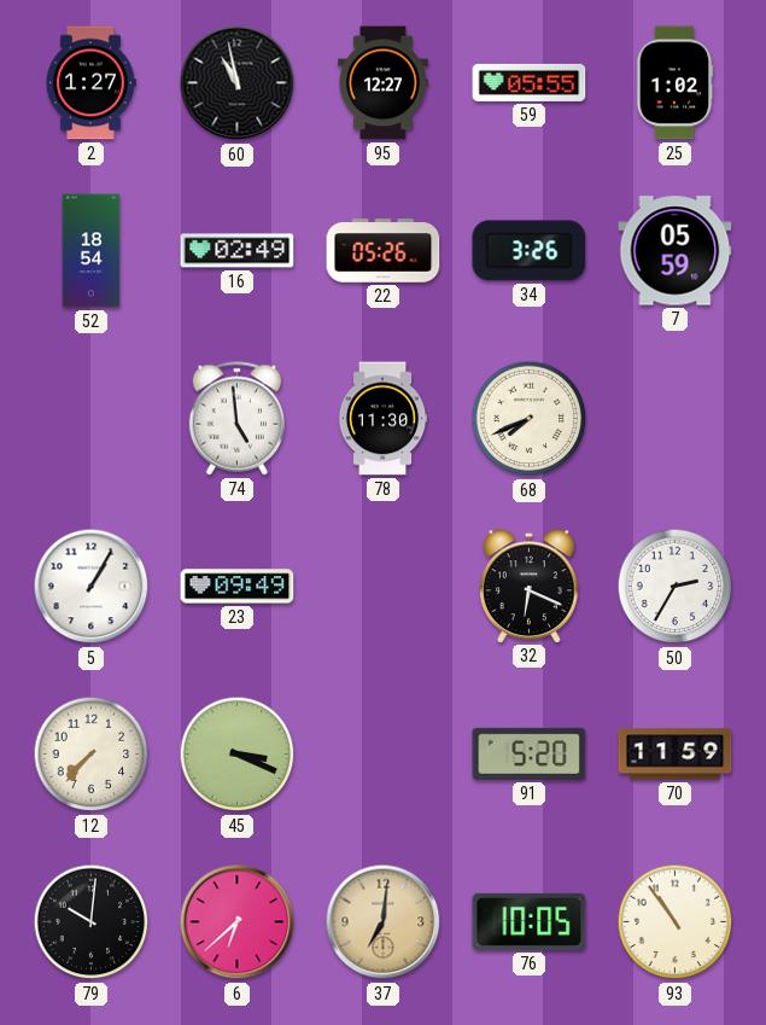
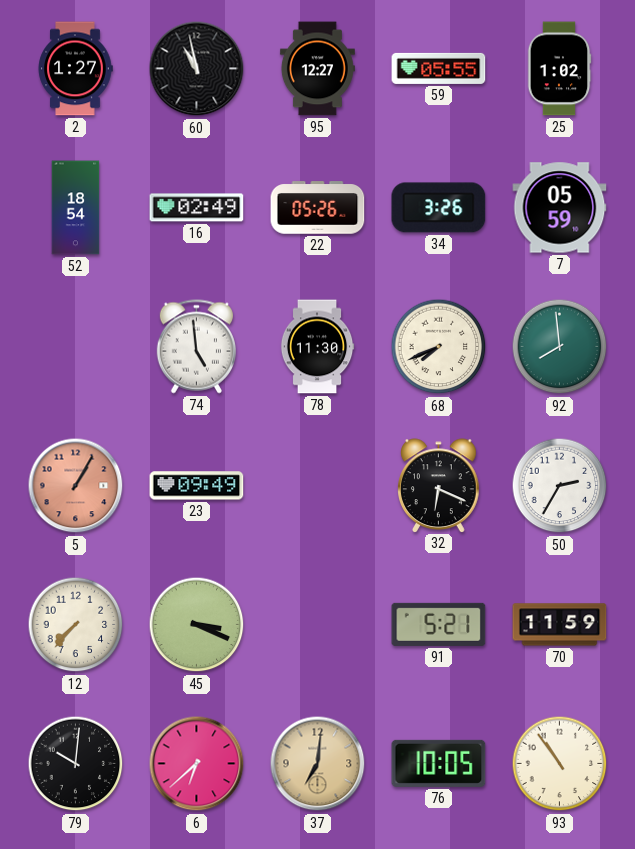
92: none -> 7:59 (560, 347)
5 dial: white -> salmon (76, 486)
91: 5:20 -> 5:21 (439, 624)
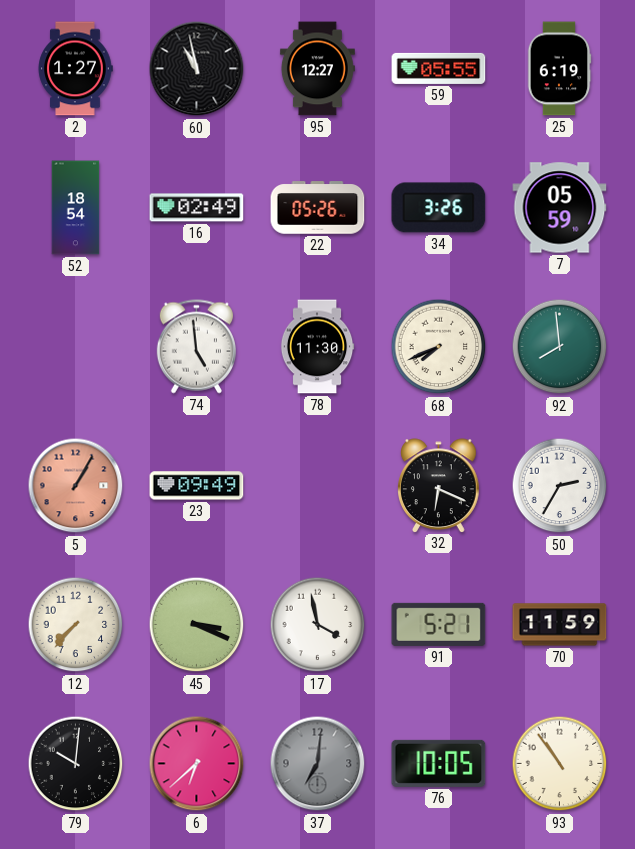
25: 1:02 -> 6:19 (559, 69)
17: none -> 3:58 (318, 625)
37 dial: champagne -> grey (318, 764)
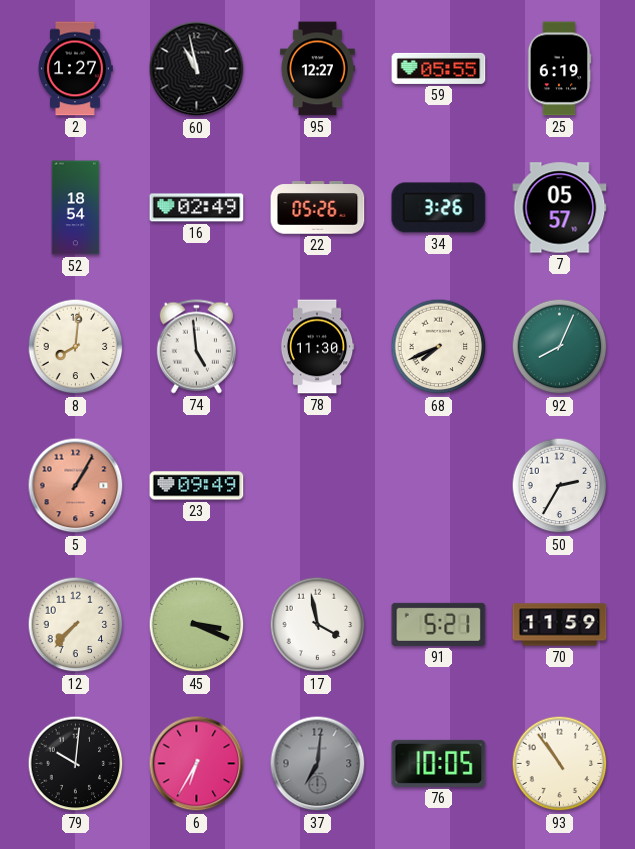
7: 05:59 -> 05:57 (560, 208)
8: none -> 8:01 (76, 347)
92: 7:59 -> 8:04 (560, 347)
32: 6:19 -> none (439, 485)
6: 6:38 -> 6:35 (197, 764)
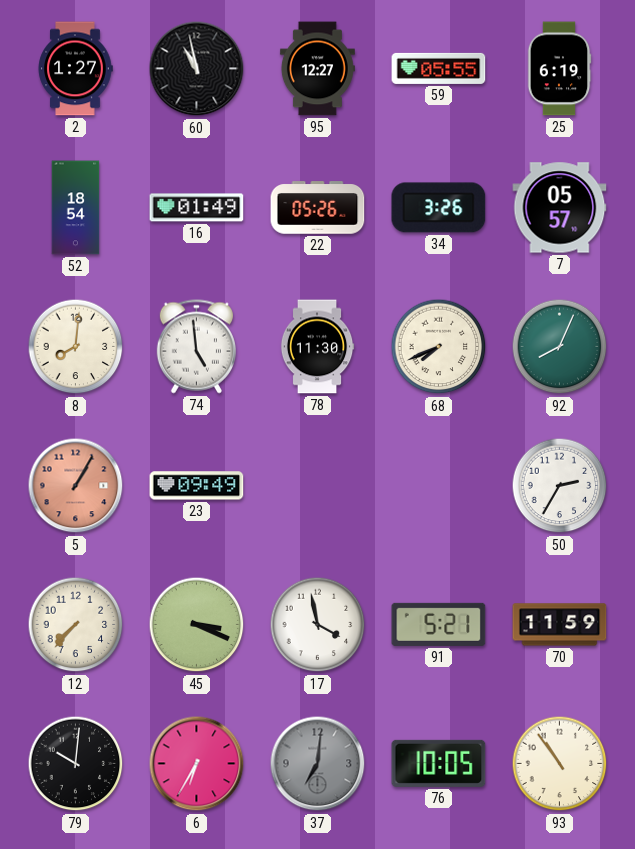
16: 02:49 -> 01:49 (197, 208)
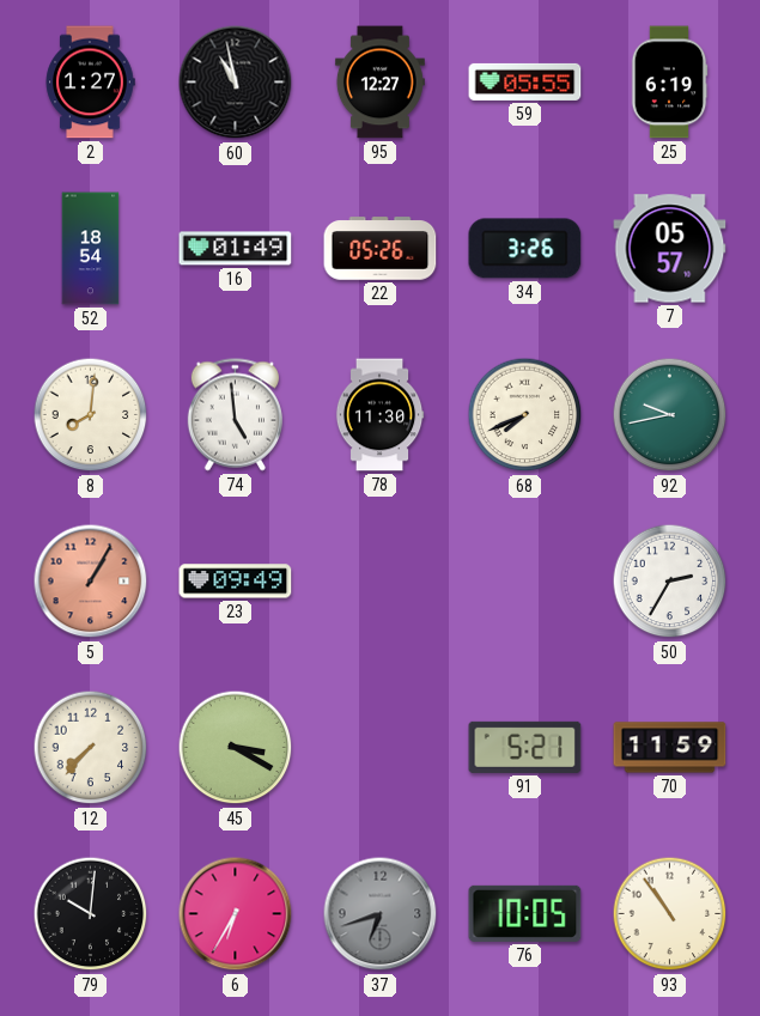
92: 8:04 -> 9:43 (670, 415)
45: 3:19 -> 3:20 (236, 748)
17: 3:58 -> none (318, 625)
37: 7:01 -> 6:42 (381, 914)
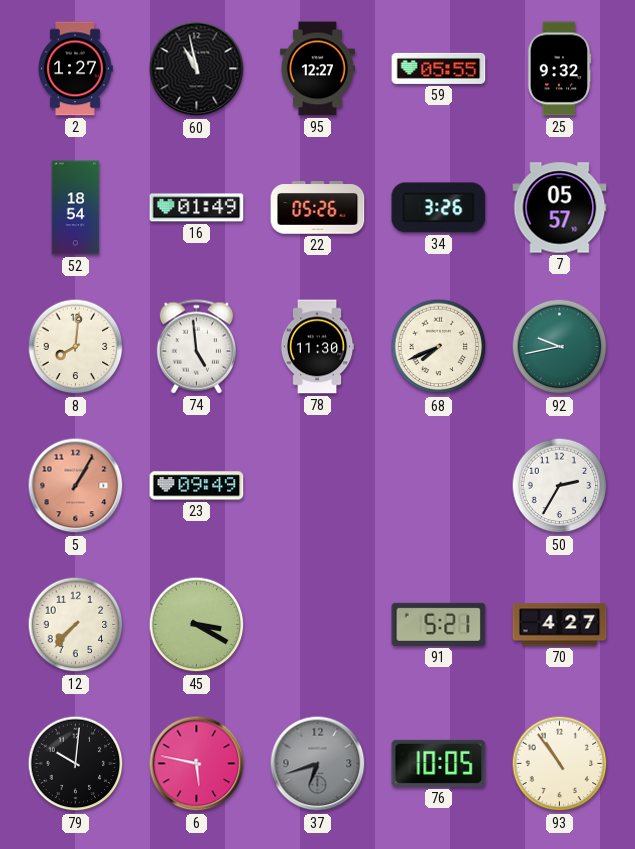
25: 6:19 -> 9:32 (559, 69)
70: 11:59 -> 4:27 (560, 625)
6: 6:35 -> 5:47 (197, 764)
